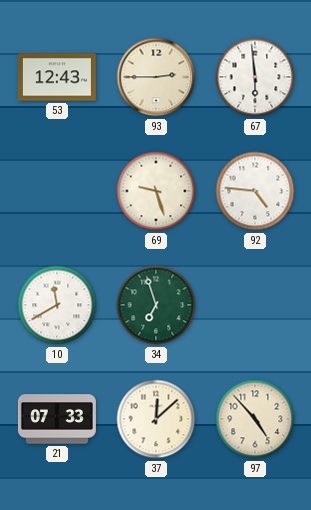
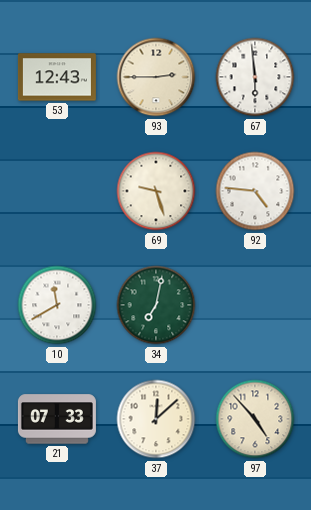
34: 6:57 -> 7:02 (156, 305)
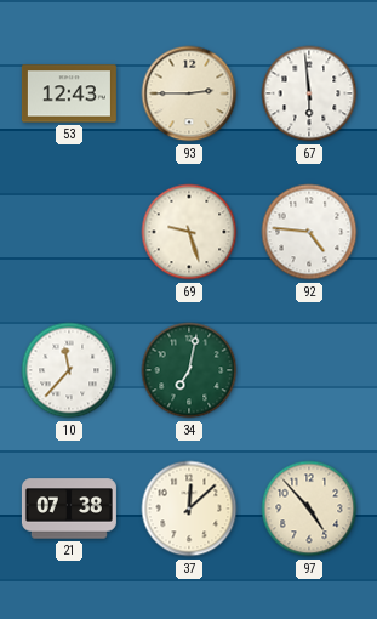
10: 11:40 -> 11:37 (69, 370)
21: 07:33 -> 07:38 (69, 509)
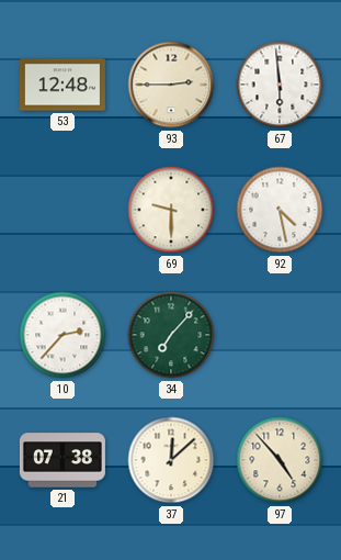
53: 12:43 -> 12:48 (62, 85)
69: 9:27 -> 9:30 (171, 210)
92: 4:46 -> 4:28 (280, 210)
10: 11:37 -> 2:37 (62, 335)
34: 7:02 -> 7:07 (171, 335)
